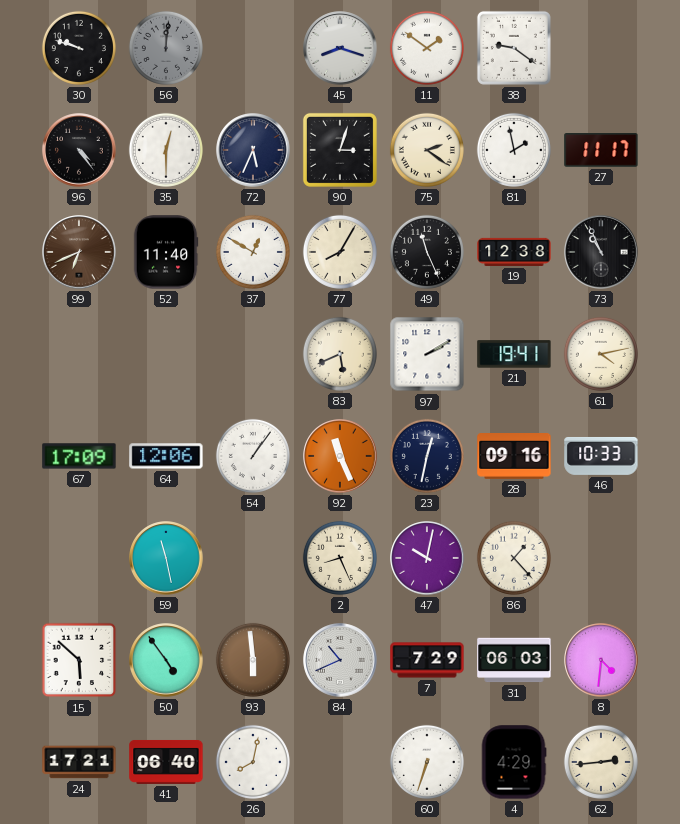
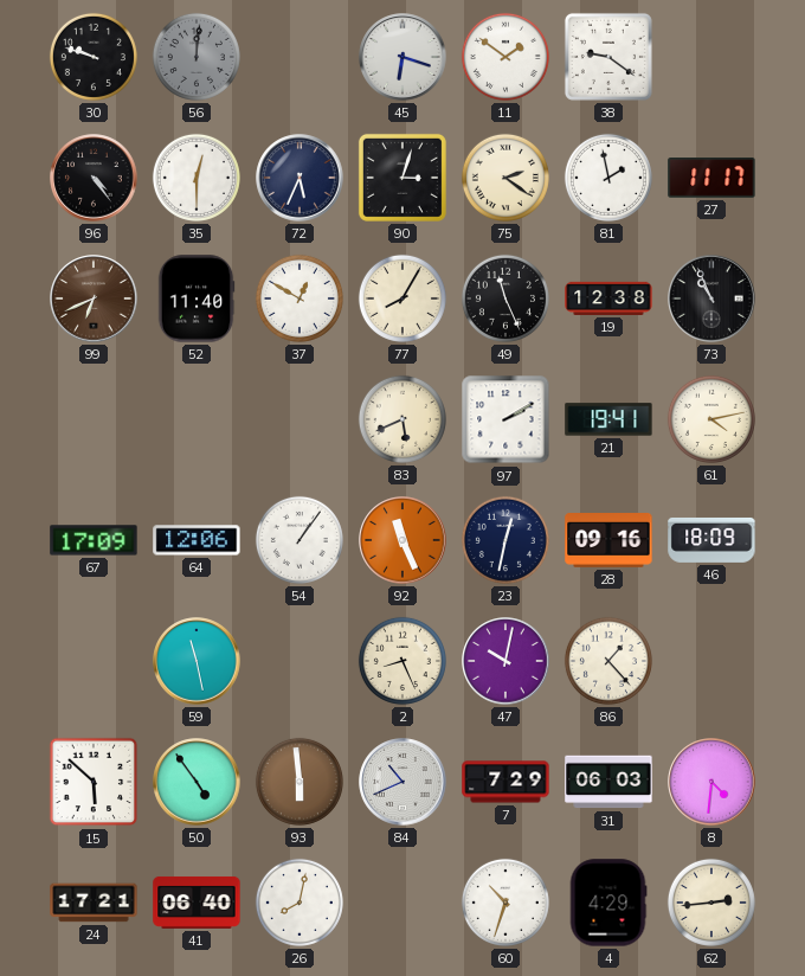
45: 8:18 -> 6:18 (402, 57)
46: 10:33 -> 18:09 (711, 540)
60: 6:33 -> 10:33 (505, 903)
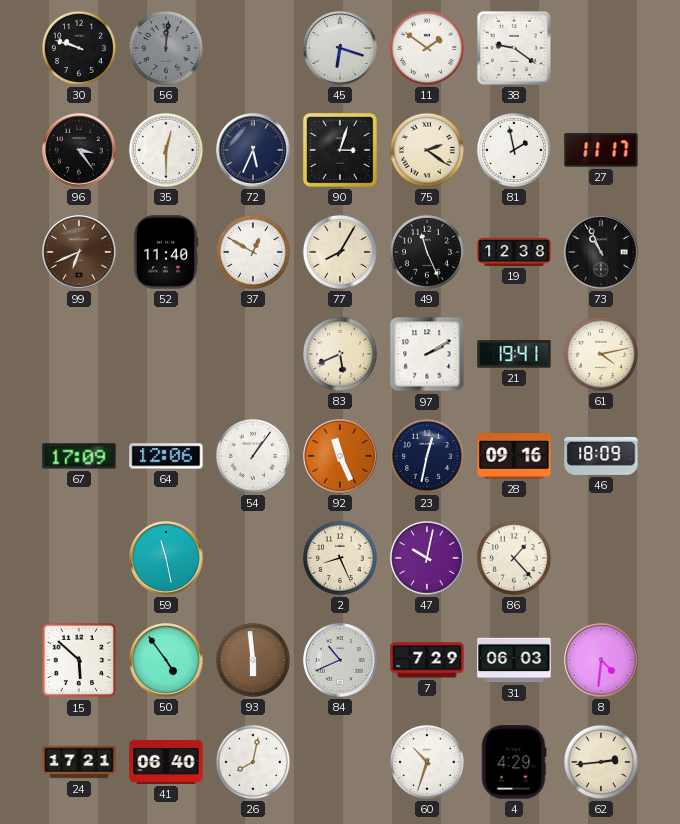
96: 4:24 -> 3:24 (79, 150)
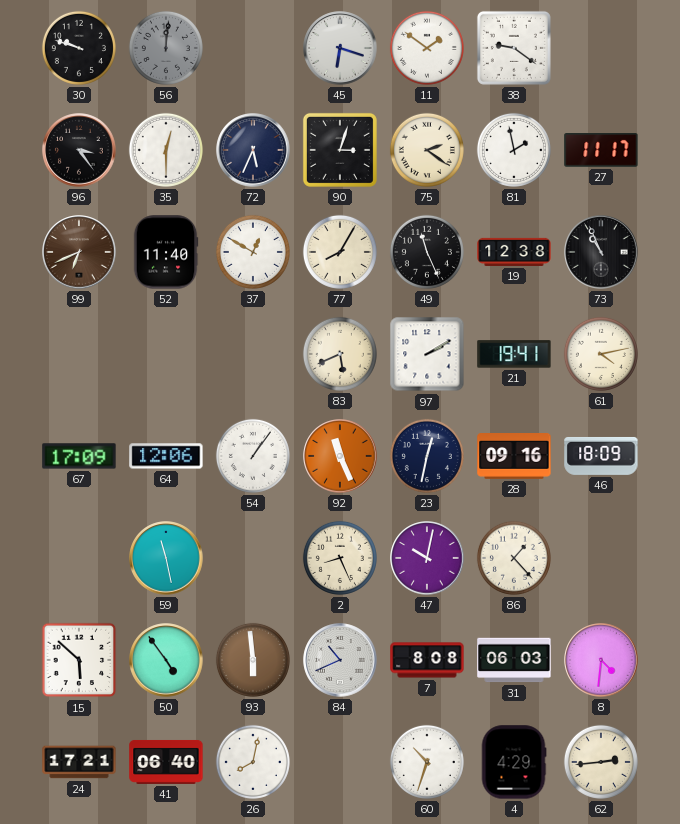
7: 7:29 -> 8:08 (427, 660)
